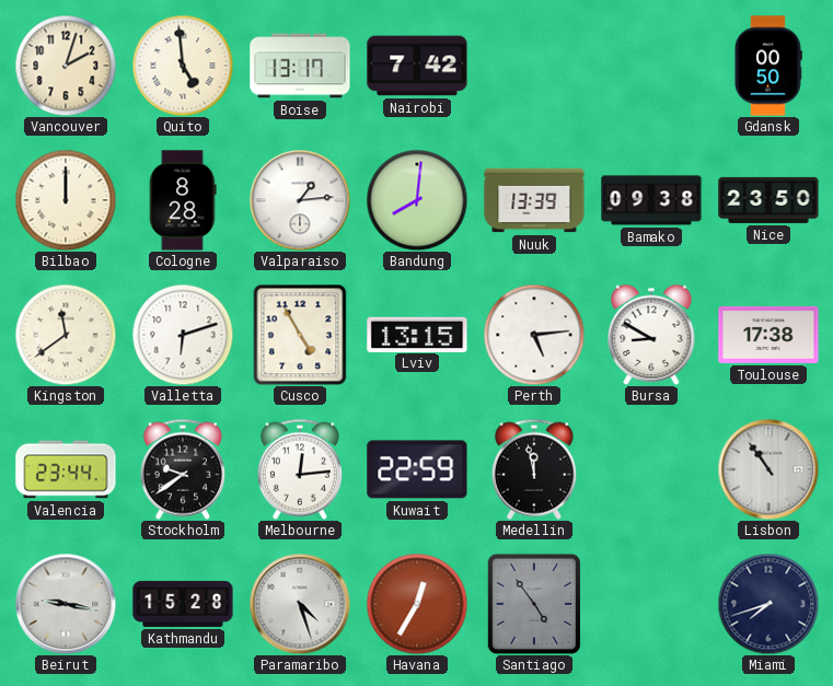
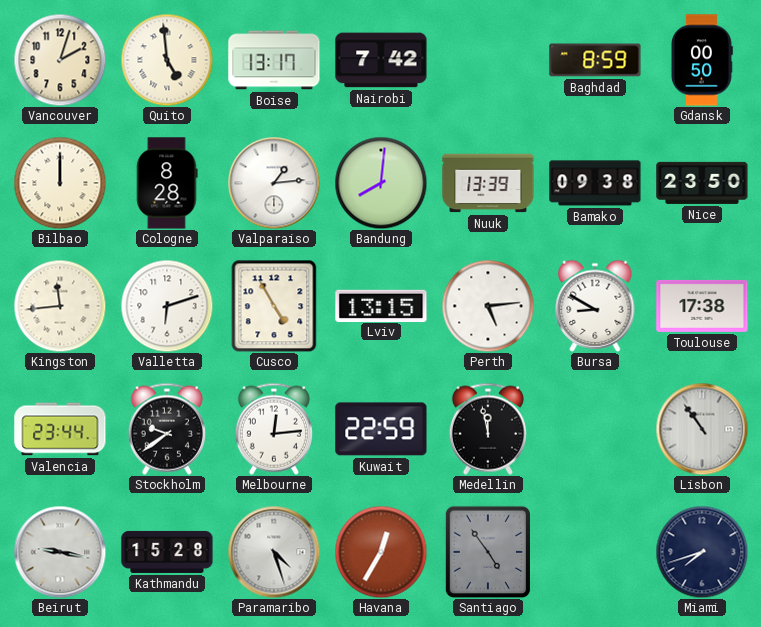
Baghdad: none -> 8:59 (595, 60)
Kingston: 11:39 -> 11:44 (60, 306)
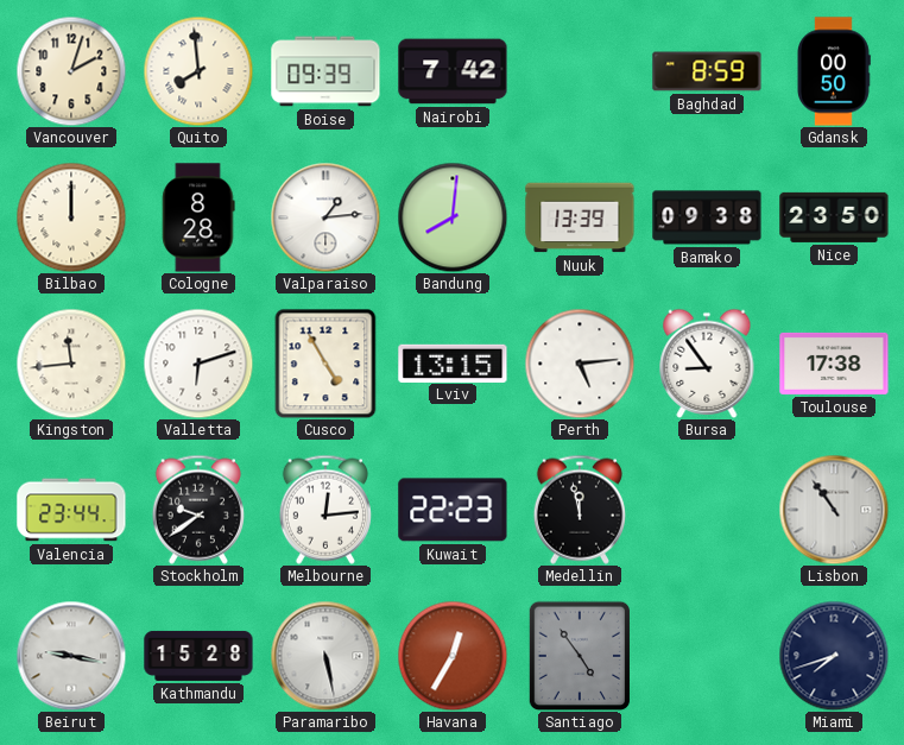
Quito: 4:59 -> 7:59 (198, 71)
Boise: 13:17 -> 09:39 (325, 71)
Bursa: 8:50 -> 8:54 (707, 364)
Kuwait: 22:59 -> 22:23 (453, 510)
Paramaribo: 4:27 -> 5:28 (325, 656)
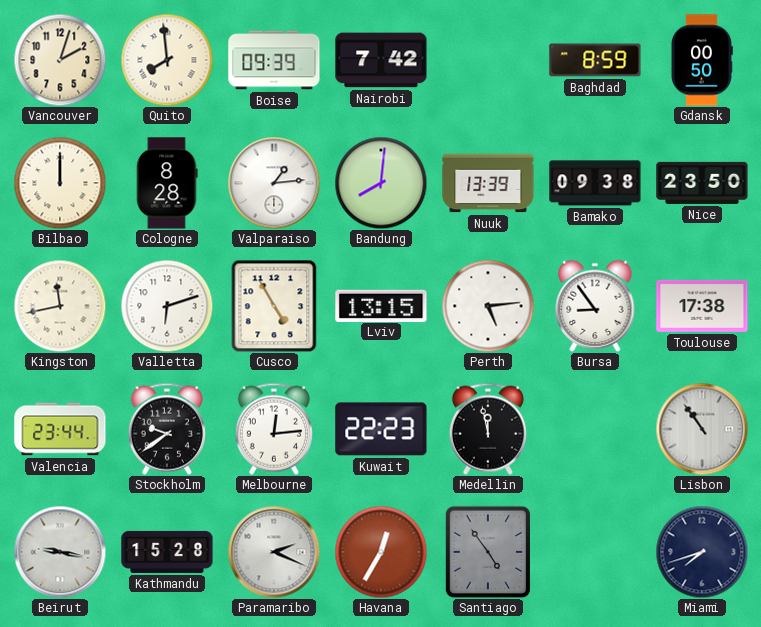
Kingston: 11:44 -> 11:43 (60, 306)
Paramaribo: 5:28 -> 2:19 (274, 552)
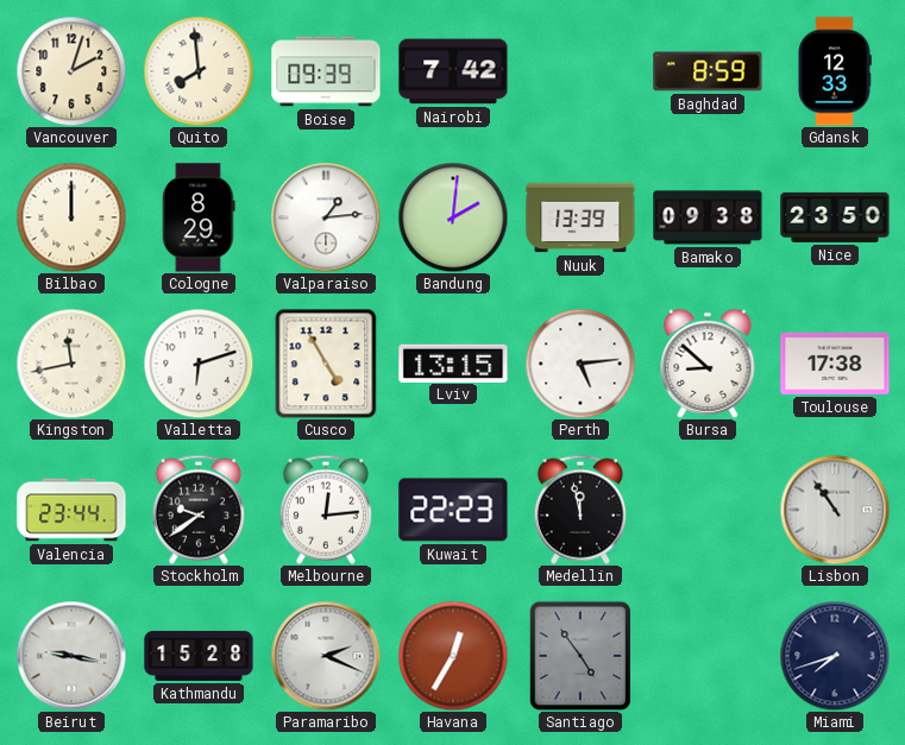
Gdansk: 00:50 -> 12:33 (835, 71)
Cologne: 8:28 -> 8:29 (199, 217)
Bandung: 8:01 -> 2:01 (453, 217)
Bursa: 8:54 -> 8:52 (708, 364)
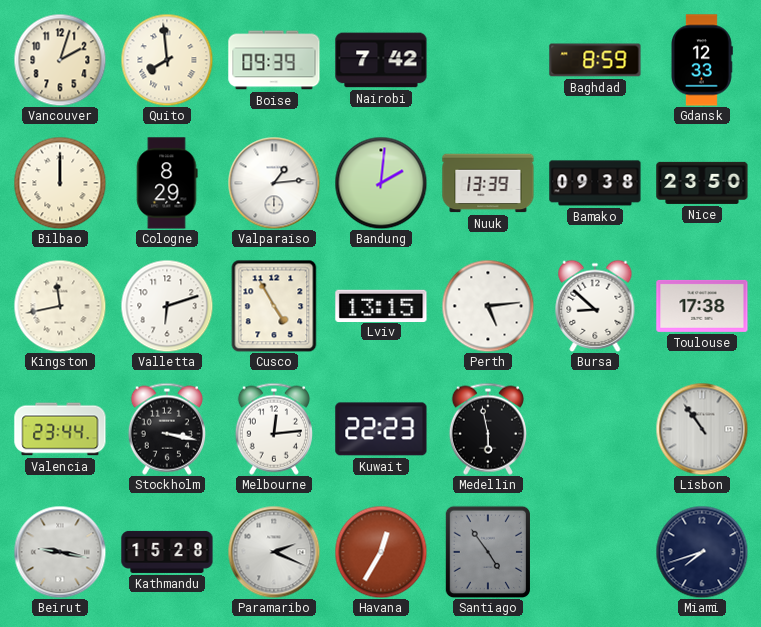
Stockholm: 9:39 -> 3:17 (167, 429)
Medellin: 11:58 -> 5:58 (488, 429)
